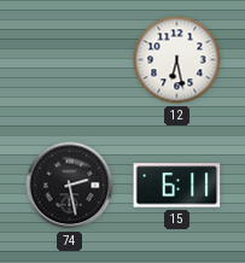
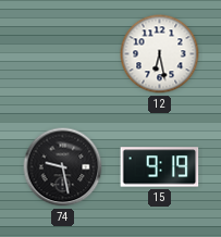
74: 2:28 -> 9:28 (63, 167)
15: 6:11 -> 9:19 (160, 167)
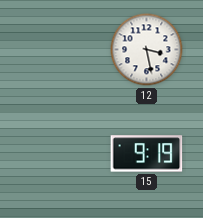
12: 6:28 -> 3:28 (147, 50)
74: 9:28 -> none (63, 167)
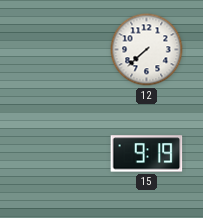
12: 3:28 -> 7:38 (147, 50)
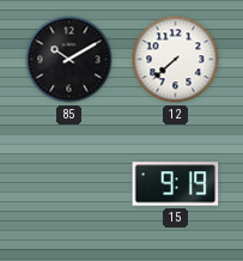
85: none -> 10:10 (69, 60)
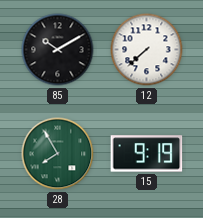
28: none -> 7:55 (58, 154)
